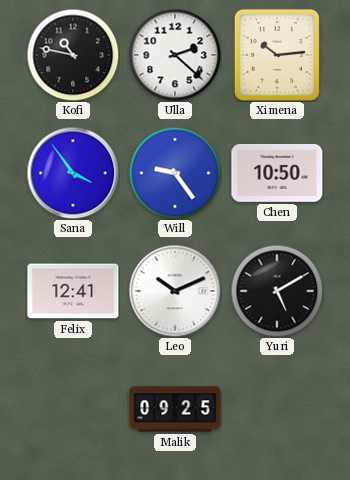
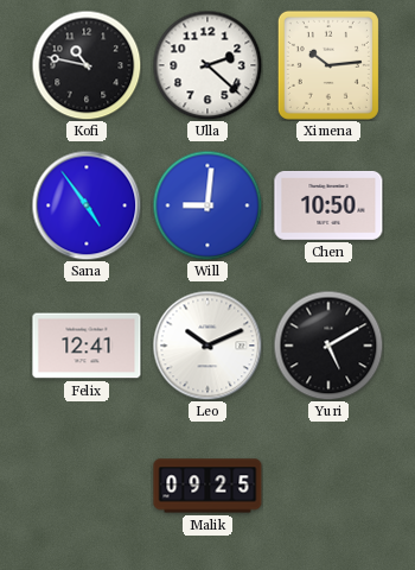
Sana: 3:54 -> 4:54 (87, 205)
Will: 9:24 -> 9:01 (207, 205)
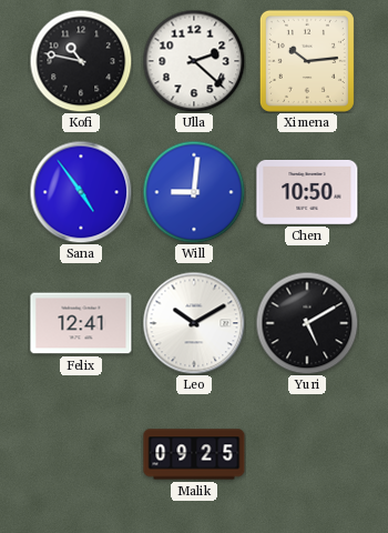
Leo: 10:11 -> 10:10 (194, 323)
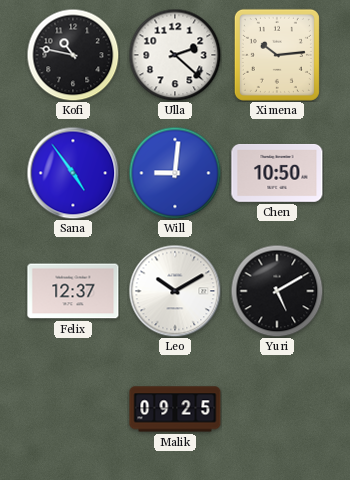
Felix: 12:41 -> 12:37 (73, 291)
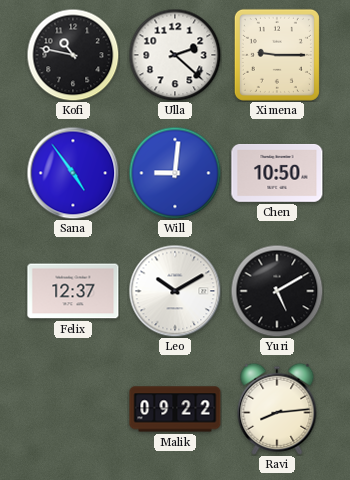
Ximena: 10:14 -> 9:15 (277, 55)
Malik: 09:25 -> 09:22 (175, 409)
Ravi: none -> 8:14 (277, 409)
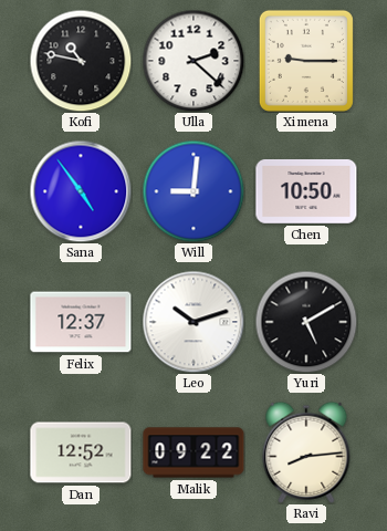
Leo: 10:10 -> 10:12 (193, 322)
Dan: none -> 12:52 (81, 452)
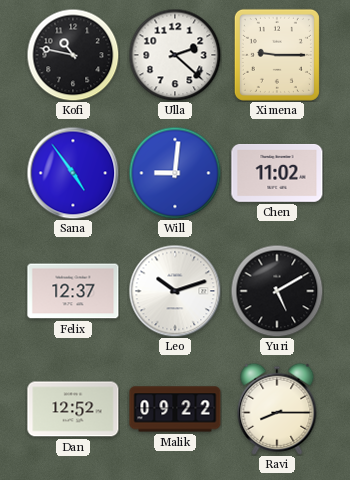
Chen: 10:50 -> 11:02 (277, 173)
Ravi: 8:14 -> 8:15 (277, 409)
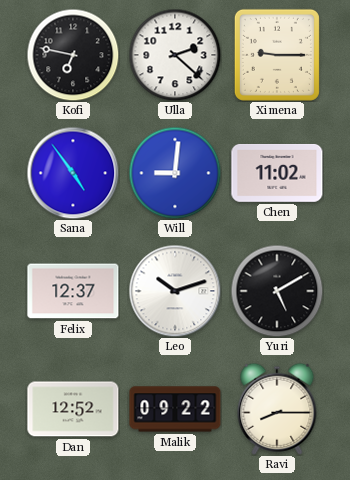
Kofi: 10:47 -> 6:47 (73, 55)
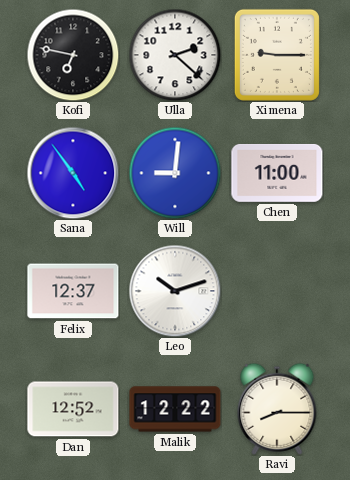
Chen: 11:02 -> 11:00 (277, 173)
Yuri: 5:10 -> none (277, 291)
Malik: 09:22 -> 12:22 (175, 409)
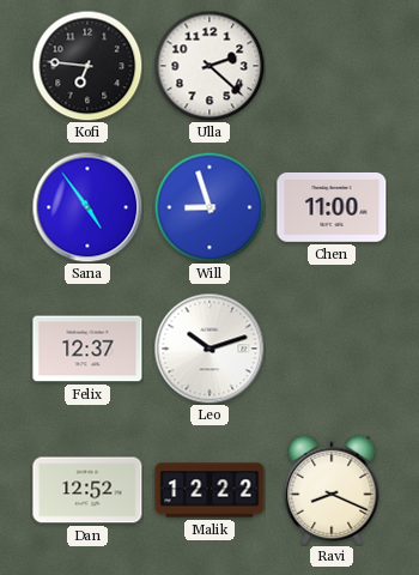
Kofi: 6:47 -> 6:46 (87, 66)
Ximena: 9:15 -> none (277, 55)
Will: 9:01 -> 8:57 (209, 207)
Ravi: 8:15 -> 8:19 (332, 490)
